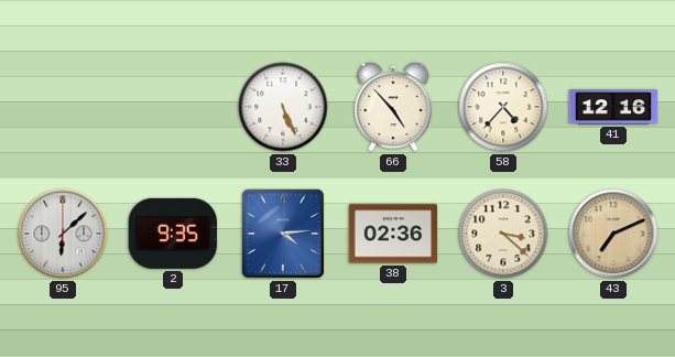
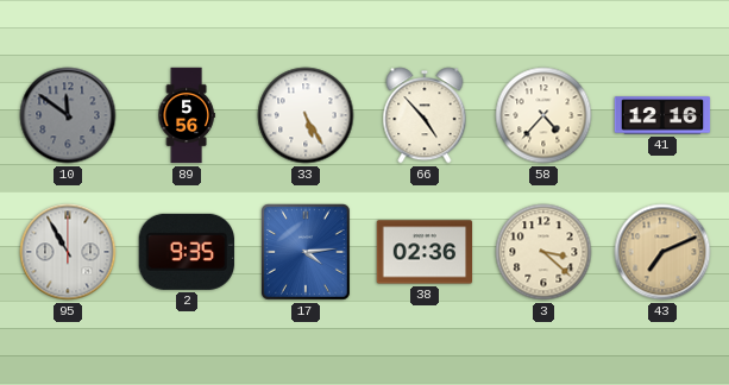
10: none -> 11:51 (68, 115)
89: none -> 5:56 (187, 115)
33: 5:26 -> 5:25 (306, 115)
95: 6:08 -> 10:55 (68, 252)
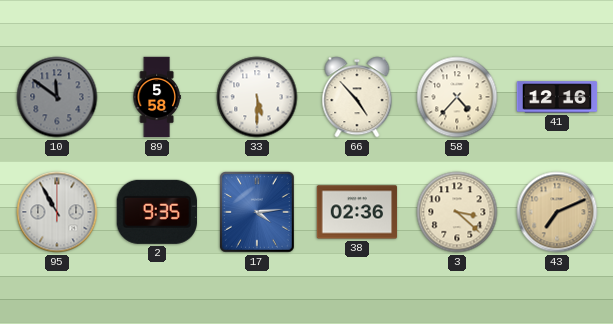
89: 5:56 -> 5:58 (157, 97)
33: 5:25 -> 5:30 (257, 97)
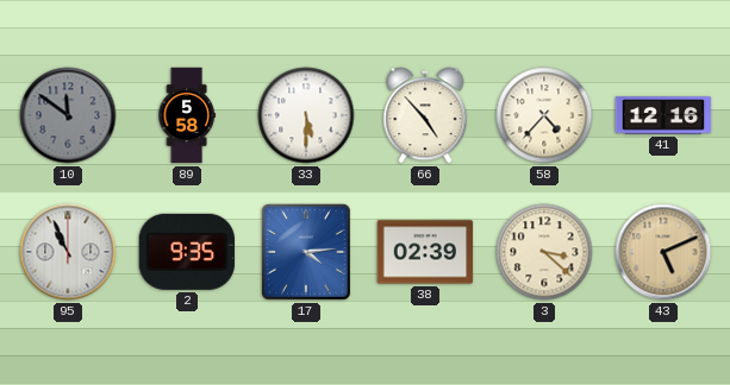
95: 10:55 -> 10:56 (68, 252)
38: 02:36 -> 02:39 (425, 252)
43: 7:11 -> 5:11 (663, 252)
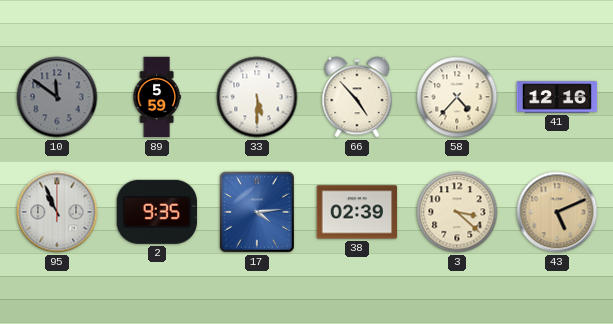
89: 5:58 -> 5:59 (157, 97)
